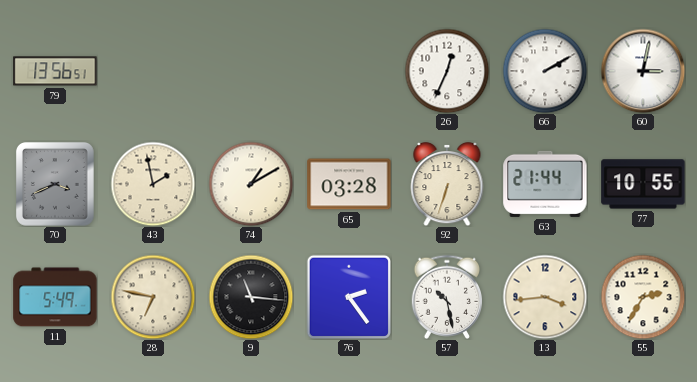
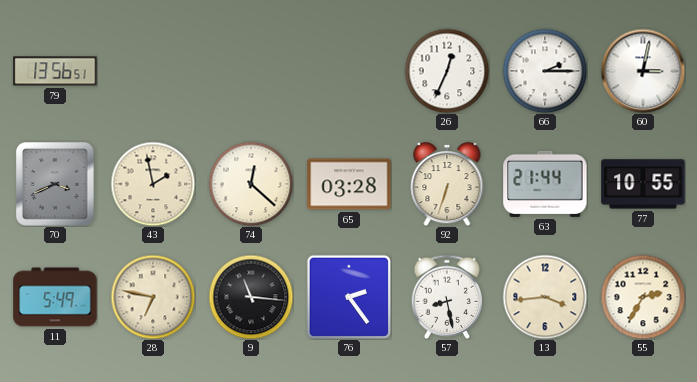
66: 2:10 -> 2:15 (545, 71)
74: 1:10 -> 12:22 (251, 184)
57: 10:28 -> 8:28 (446, 297)
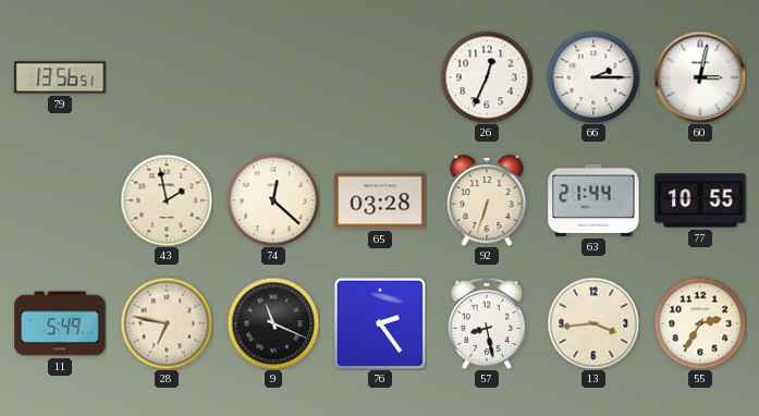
70: 3:41 -> none (55, 185)
9: 11:16 -> 11:19 (273, 323)
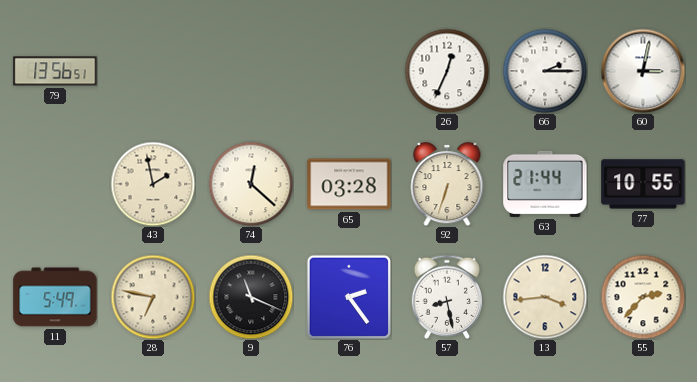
55: 2:35 -> 2:37 (643, 297)
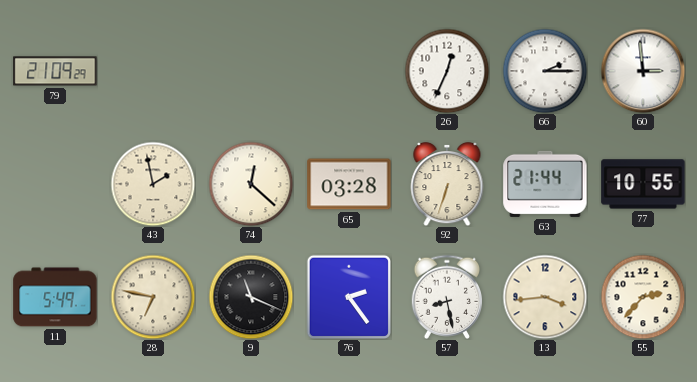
79: 13:56 -> 21:09 (55, 71)
60: 3:02 -> 2:59 (643, 71)
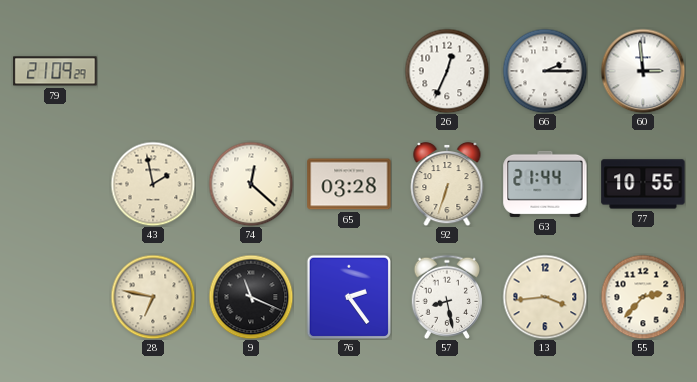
11: 5:49 -> none (55, 297)
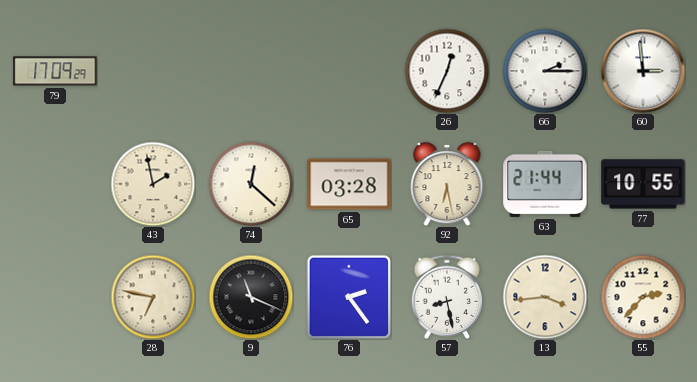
79: 21:09 -> 17:09 (55, 71)
92: 6:33 -> 6:28 (447, 184)
